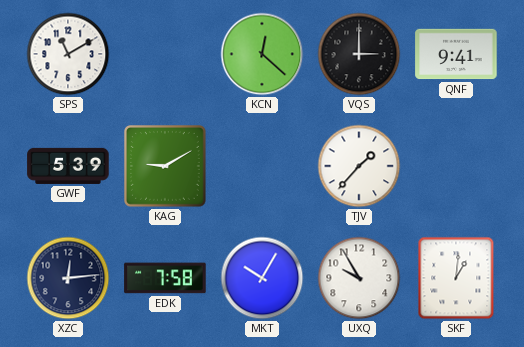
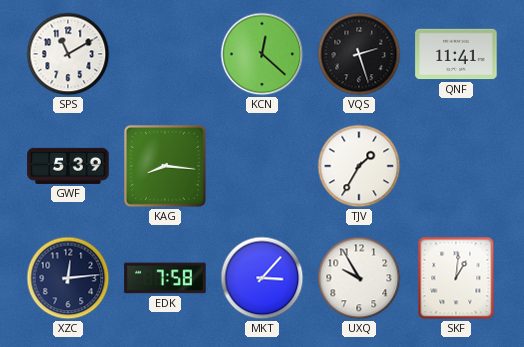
VQS: 3:00 -> 2:27 (359, 54)
QNF: 9:41 -> 11:41 (456, 54)
KAG: 9:10 -> 8:16 (166, 167)
TJV: 1:37 -> 1:35 (359, 166)
MKT: 10:05 -> 3:07 (262, 278)
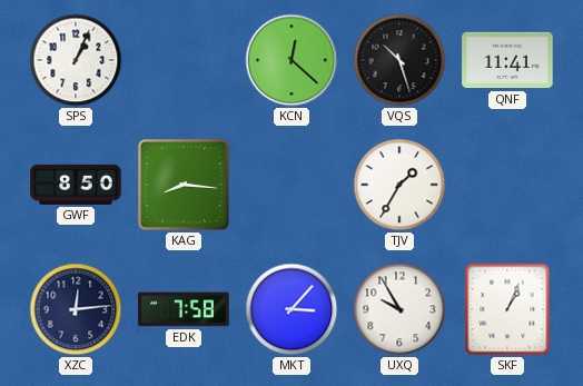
SPS: 11:10 -> 1:04 (76, 60)
VQS: 2:27 -> 10:27 (399, 60)
GWF: 5:39 -> 8:50 (76, 185)
SKF: 1:01 -> 1:04 (507, 309)
